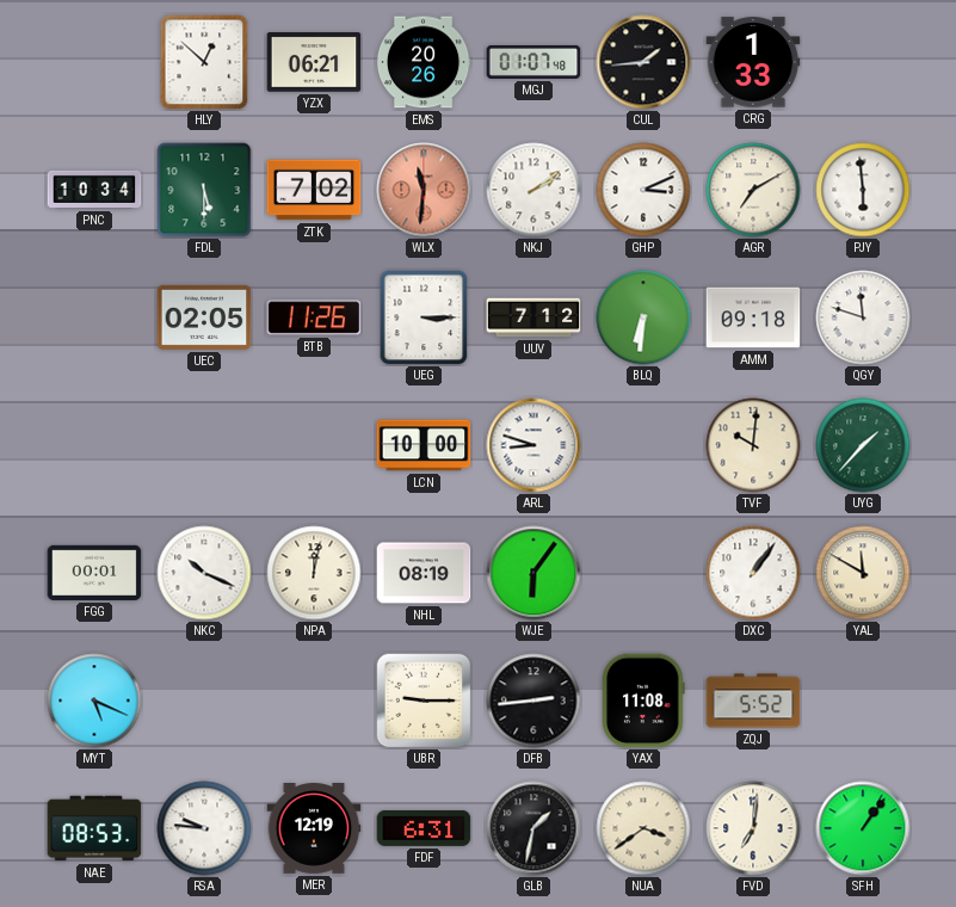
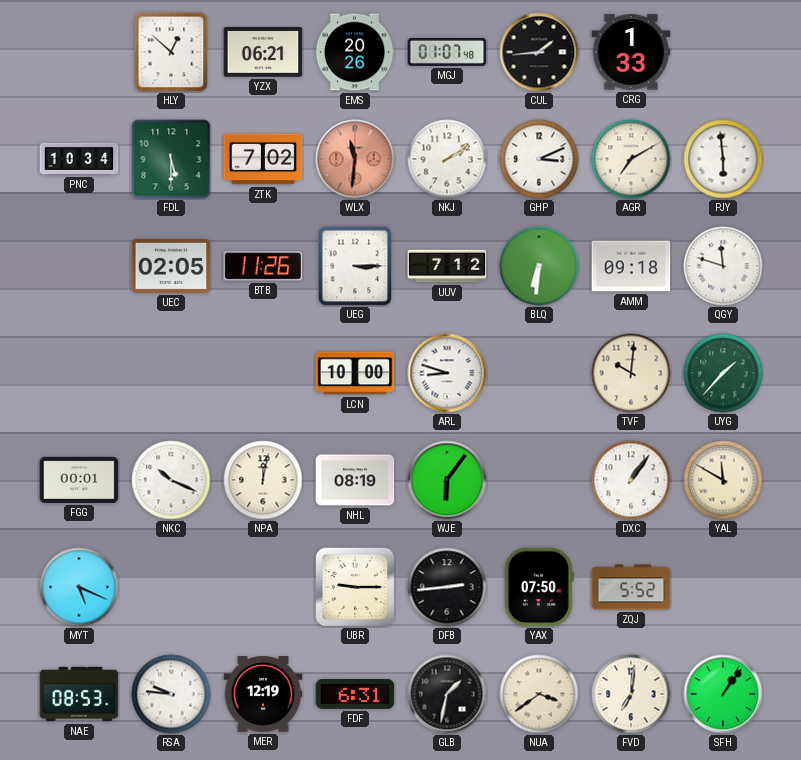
YAX: 11:08 -> 07:50 (539, 587)
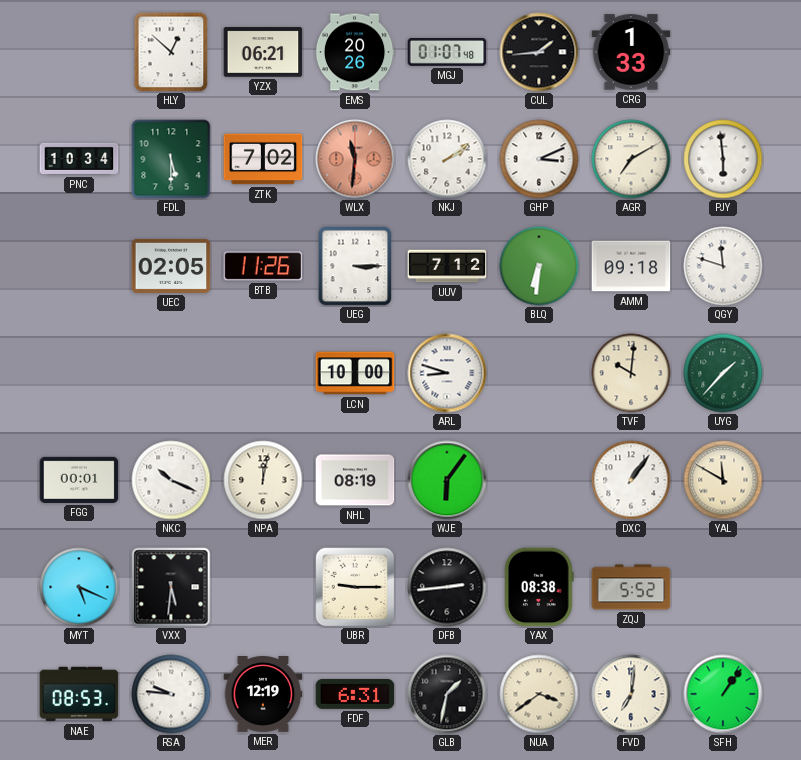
VXX: none -> 5:31 (171, 587)
YAX: 07:50 -> 08:38 (539, 587)
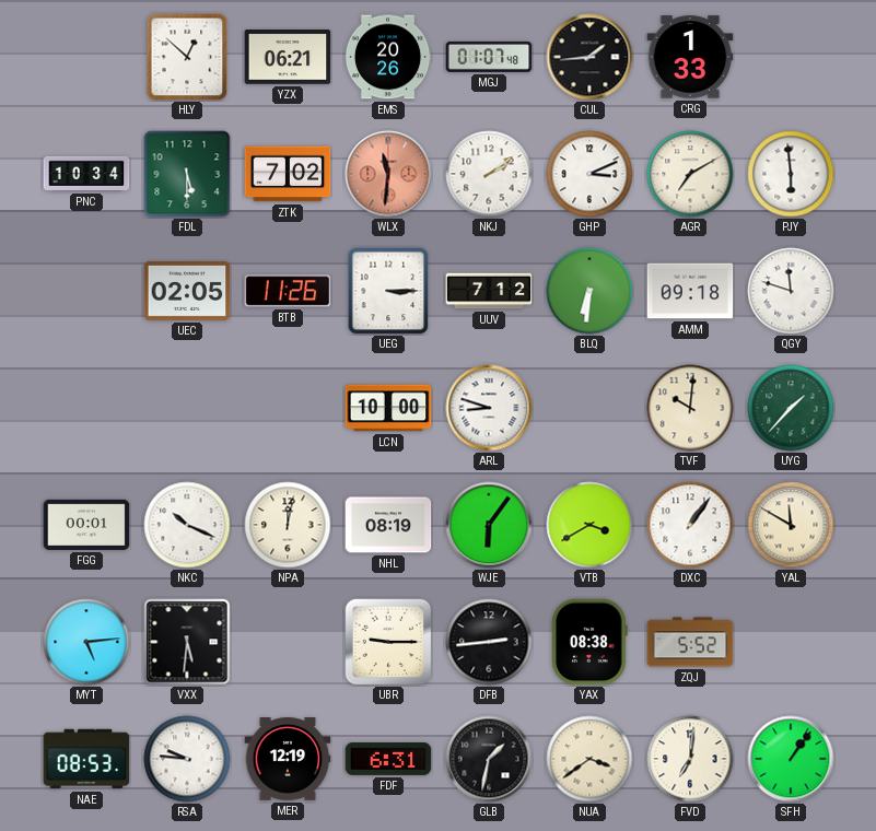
VTB: none -> 3:40 (589, 525)
MYT: 5:19 -> 5:14 (86, 642)
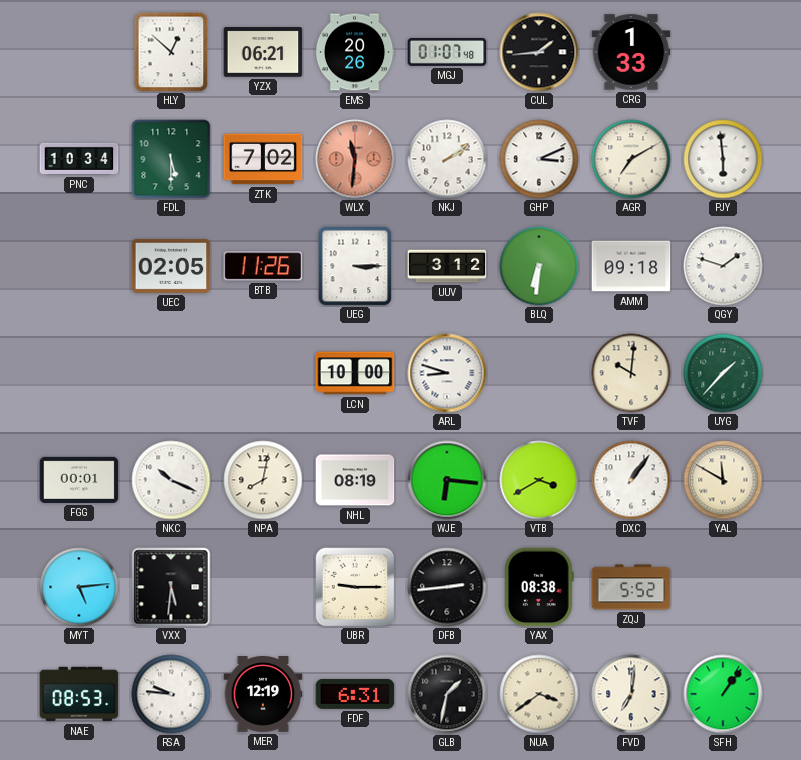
UUV: 7:12 -> 3:12 (447, 266)
QGY: 11:48 -> 1:48 (723, 266)
NPA: 12:02 -> 8:02 (263, 480)
WJE: 6:06 -> 6:16 (447, 480)
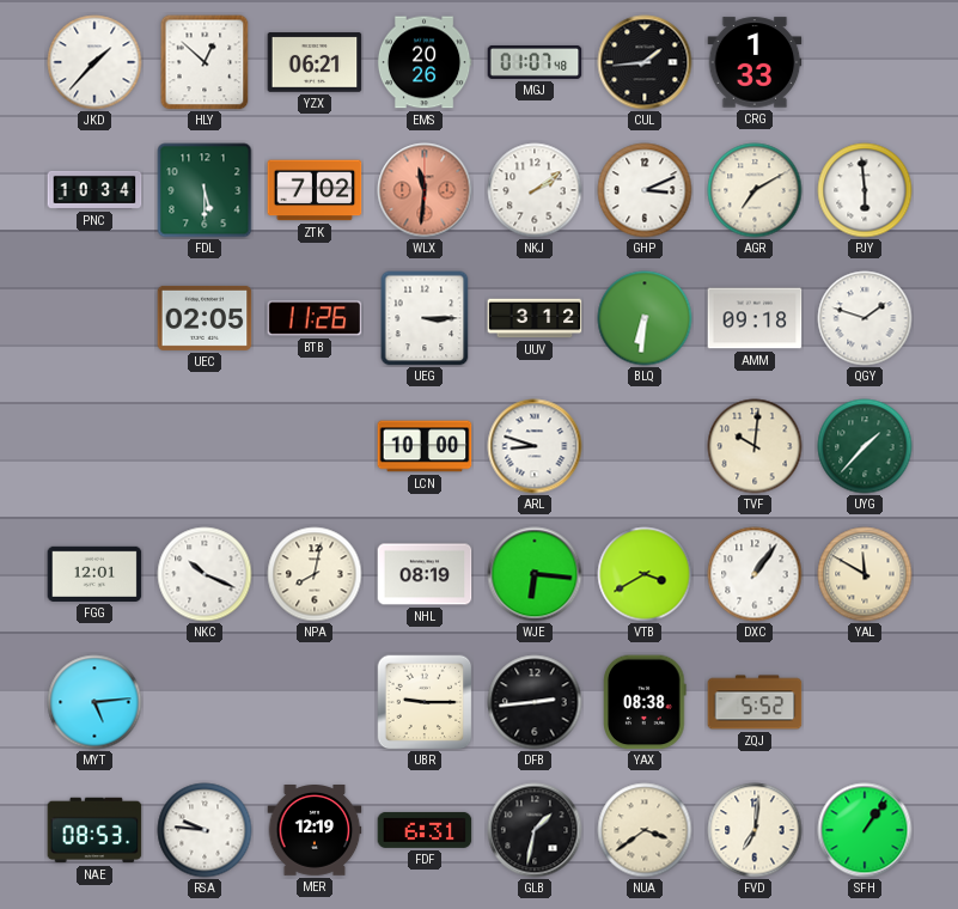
JKD: none -> 1:37 (94, 62)
FGG: 00:01 -> 12:01 (94, 574)
VXX: 5:31 -> none (171, 587)
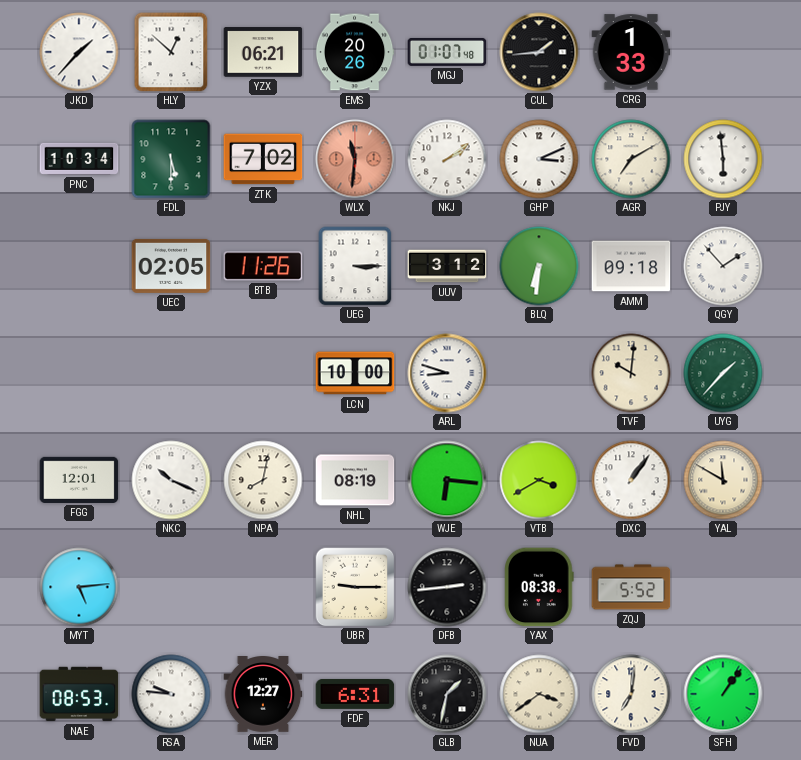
QGY: 1:48 -> 1:53 (723, 266)
MER: 12:19 -> 12:27 (263, 695)
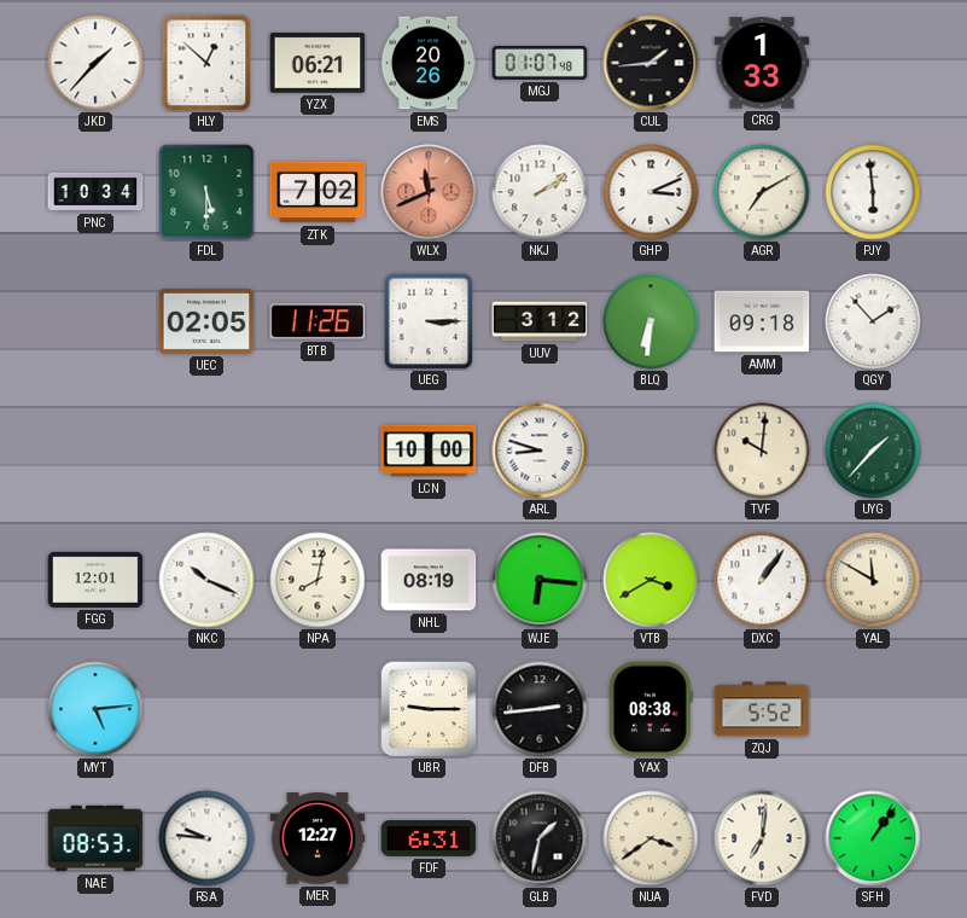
WLX: 11:31 -> 11:41 (429, 192)
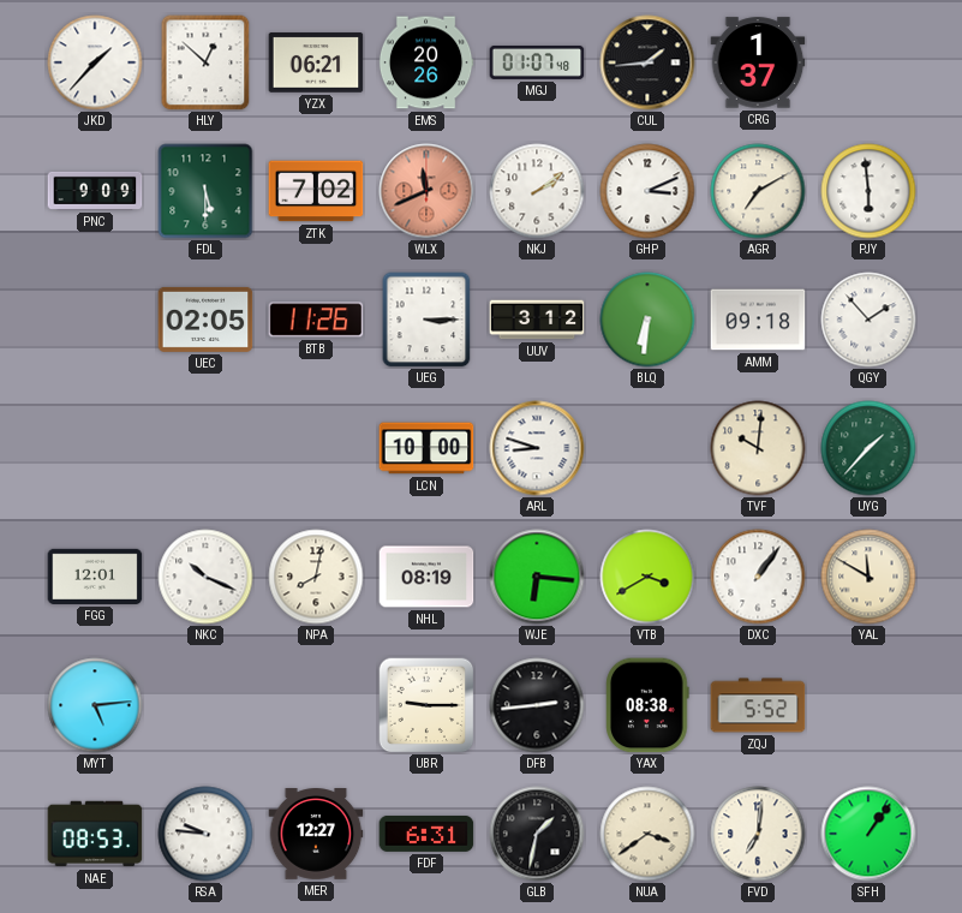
CRG: 1:33 -> 1:37 (758, 62)
PNC: 10:34 -> 9:09 (95, 191)
